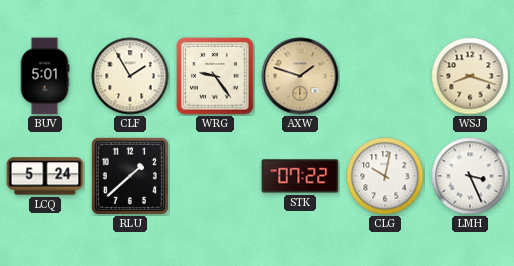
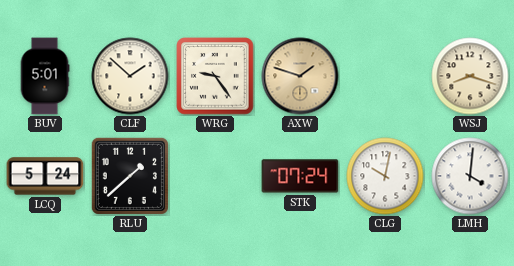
CLF: 1:55 -> 1:52 (130, 76)
STK: 07:22 -> 07:24 (300, 176)
LMH: 3:26 -> 4:01 (470, 176)
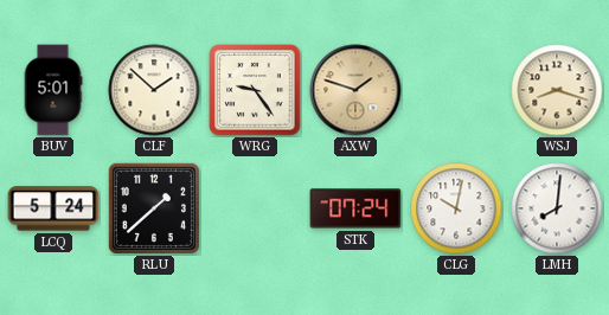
LMH: 4:01 -> 8:01 (557, 208)
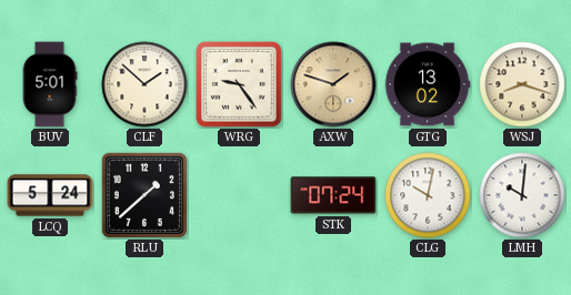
GTG: none -> 13:02 (428, 84)
LMH: 8:01 -> 10:01 (522, 195)
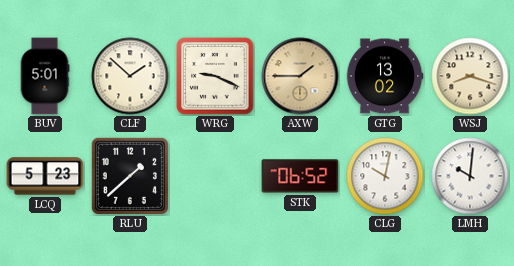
WRG: 9:24 -> 9:19 (215, 76)
AXW: 1:48 -> 1:45 (300, 76)
LCQ: 5:24 -> 5:23 (45, 176)
STK: 07:24 -> 06:52 (300, 176)
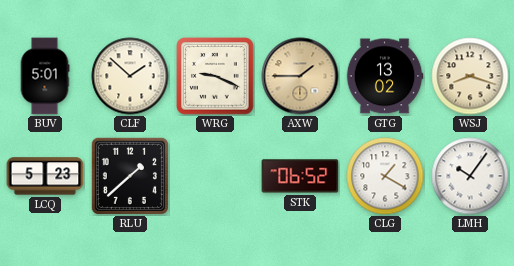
CLG: 10:02 -> 1:20 (385, 176)
LMH: 10:01 -> 10:06 (470, 176)
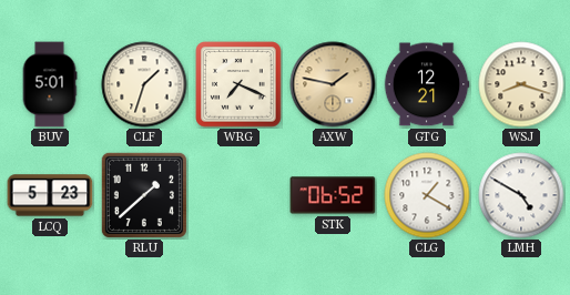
CLF: 1:52 -> 1:33 (144, 84)
WRG: 9:19 -> 7:19 (238, 84)
AXW: 1:45 -> 1:47 (333, 84)
GTG: 13:02 -> 12:21 (427, 84)
LMH: 10:06 -> 4:50 (521, 195)
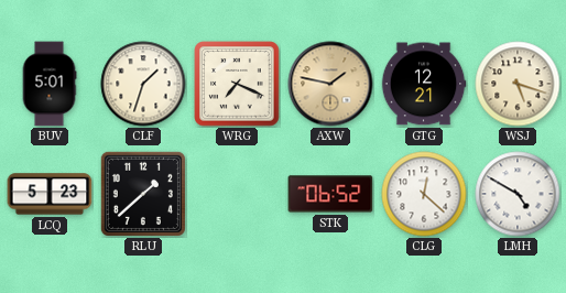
WSJ: 8:18 -> 5:18 (518, 84)
CLG: 1:20 -> 12:22 (424, 194)
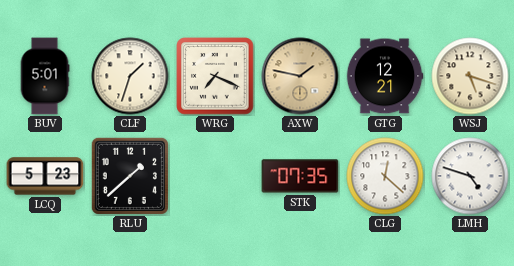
STK: 06:52 -> 07:35 (300, 176)
LMH: 4:50 -> 4:48 (470, 176)
